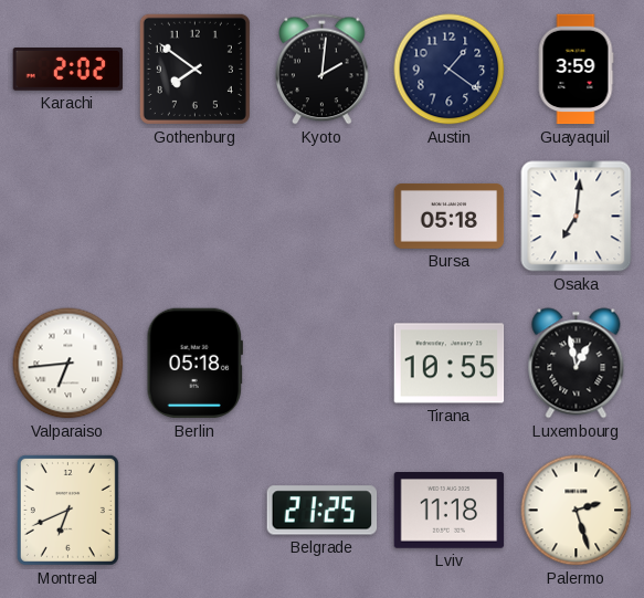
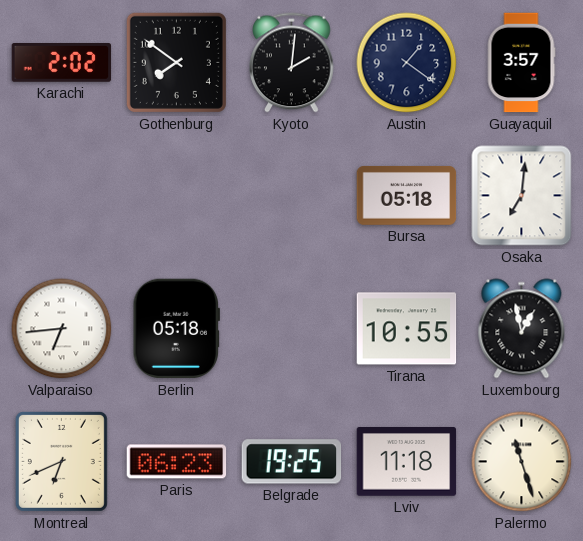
Guayaquil: 3:59 -> 3:57 (521, 63)
Paris: none -> 06:23 (177, 462)
Belgrade: 21:25 -> 19:25 (292, 462)
Palermo: 2:27 -> 11:27 (522, 462)
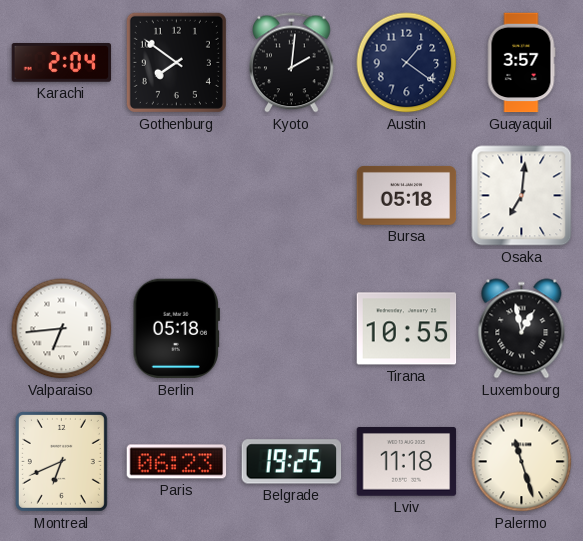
Karachi: 2:02 -> 2:04 (62, 63)
